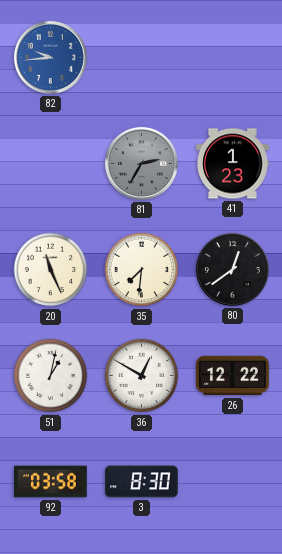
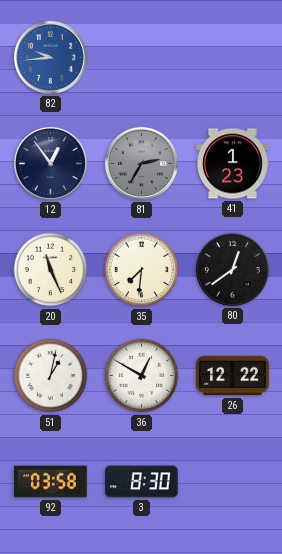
12: none -> 12:54 (50, 163)
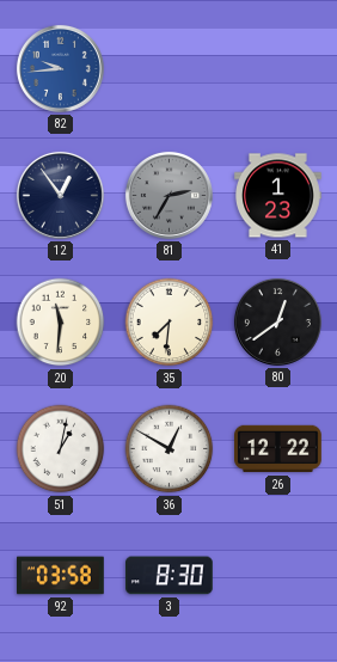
20: 11:26 -> 11:31 (61, 323)
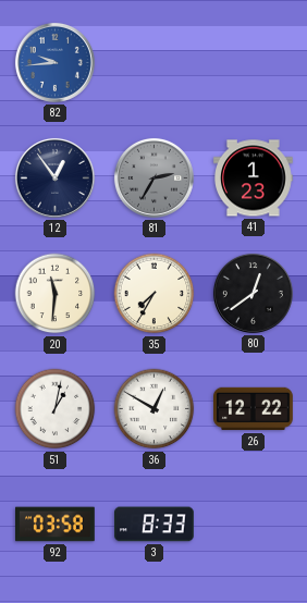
35: 7:31 -> 7:35 (155, 294)
3: 8:30 -> 8:33 (155, 525)
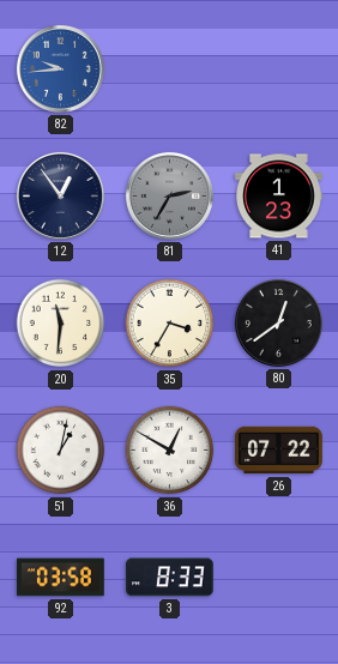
35: 7:35 -> 3:35 (170, 324)
26: 12:22 -> 07:22 (279, 451)
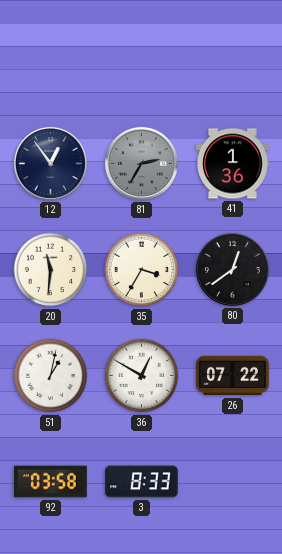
82: 9:44 -> none (60, 68)
41: 1:23 -> 1:36 (233, 164)
